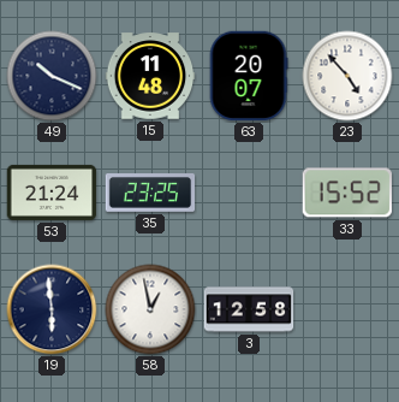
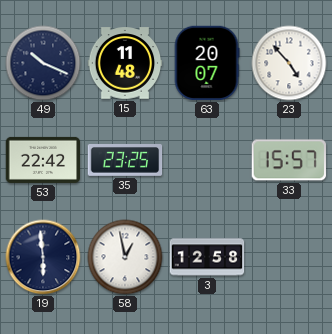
53: 21:24 -> 22:42 (43, 160)
33: 15:52 -> 15:57 (288, 160)
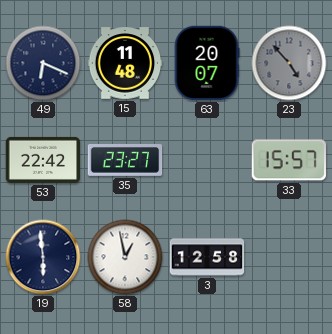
49: 10:19 -> 6:19 (43, 63)
23 dial: white -> grey (289, 63)
35: 23:25 -> 23:27 (125, 161)
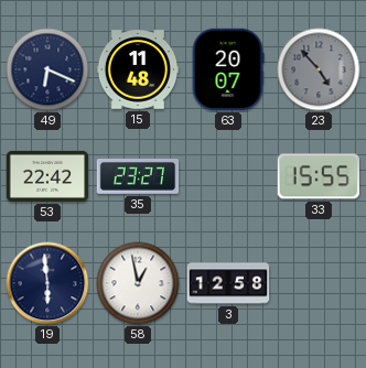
33: 15:57 -> 15:55 (317, 176)
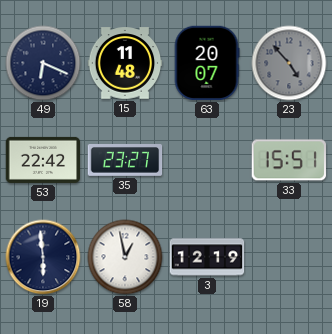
33: 15:55 -> 15:51 (288, 160)
3: 12:58 -> 12:19 (207, 257)
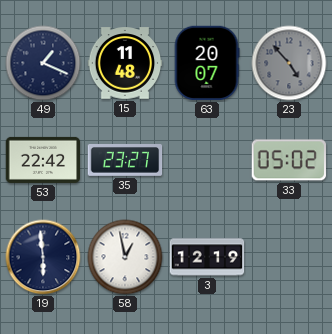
49: 6:19 -> 1:19 (43, 63)
33: 15:51 -> 05:02 (288, 160)
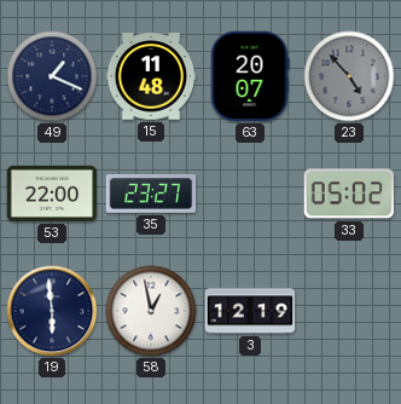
53: 22:42 -> 22:00 (52, 194)
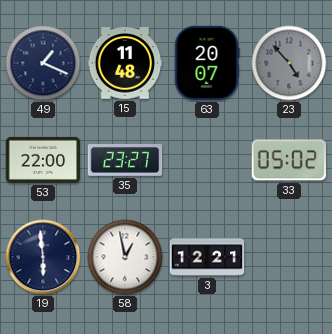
3: 12:19 -> 12:21 (207, 257)
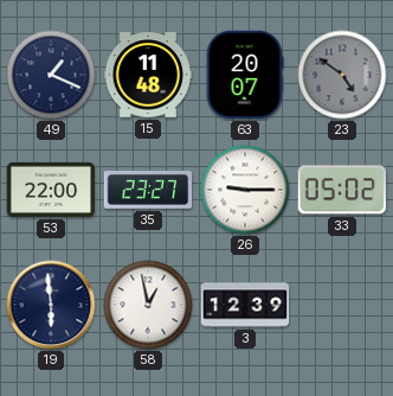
23: 4:53 -> 4:51 (342, 75)
26: none -> 9:15 (245, 190)
3: 12:21 -> 12:39 (245, 305)
